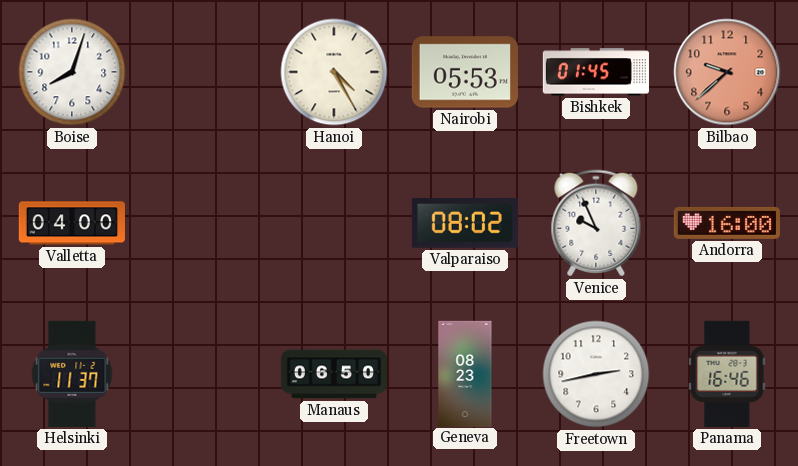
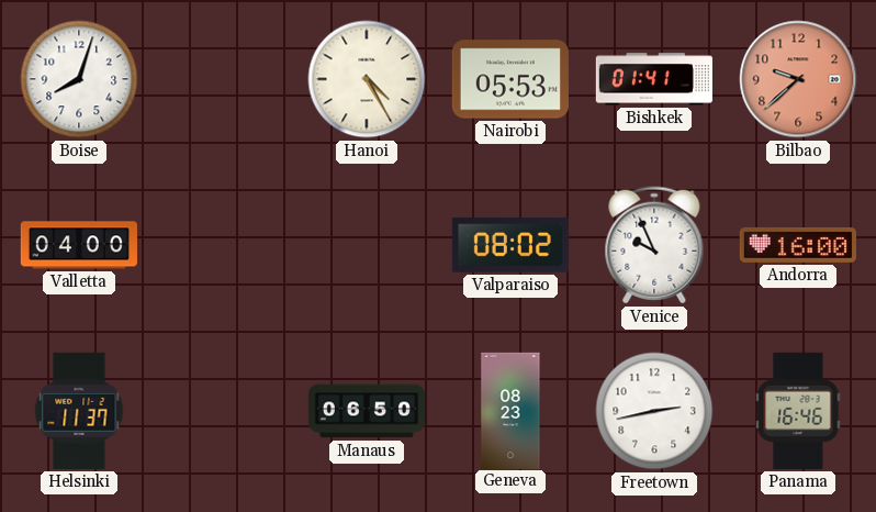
Bishkek: 01:45 -> 01:41 (654, 79)
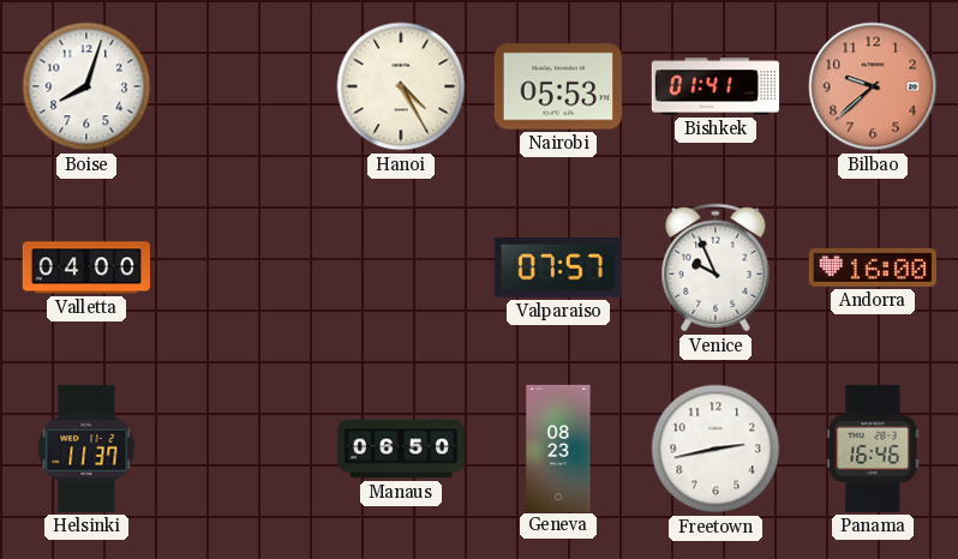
Valparaiso: 08:02 -> 07:57 (558, 268)
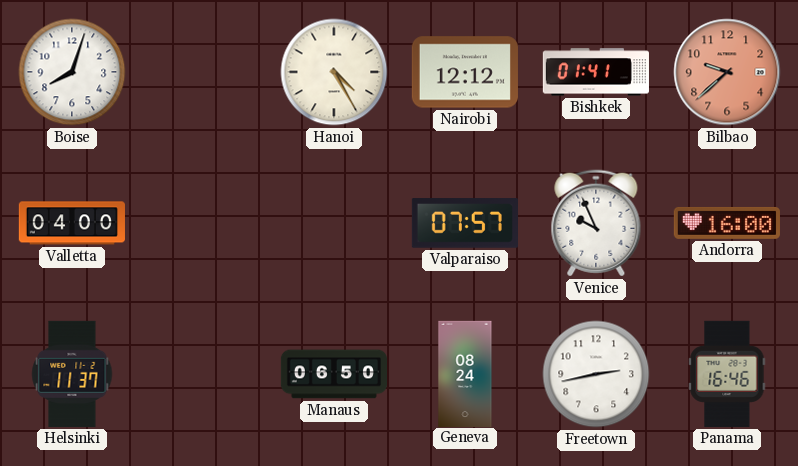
Nairobi: 05:53 -> 12:12 (465, 72)
Geneva: 08:23 -> 08:24 (465, 373)
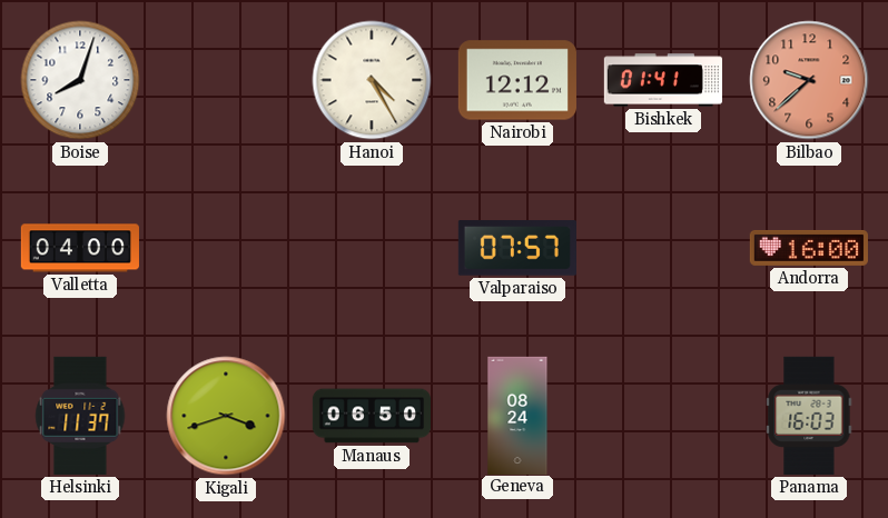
Venice: 9:56 -> none (596, 223)
Kigali: none -> 3:42 (226, 416)
Freetown: 2:43 -> none (596, 374)
Panama: 16:46 -> 16:03 (809, 416)
